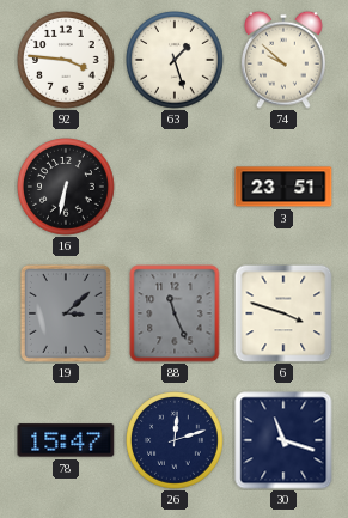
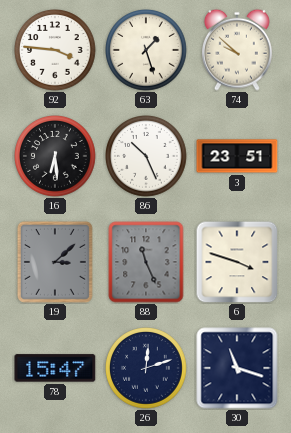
16: 6:32 -> 6:29 (55, 156)
86: none -> 10:26 (146, 156)
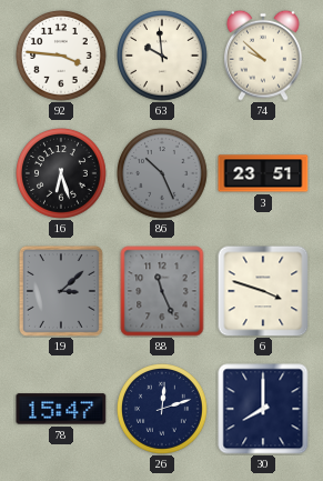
63: 1:27 -> 9:59 (162, 56)
16: 6:29 -> 6:27 (61, 173)
86 dial: white -> grey (162, 173)
30: 11:18 -> 8:00 (263, 409)
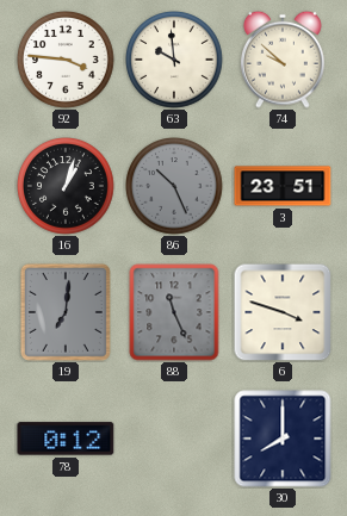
16: 6:27 -> 1:03 (66, 186)
19: 3:08 -> 7:01 (66, 312)
78: 15:47 -> 0:12 (66, 439)
26: 12:12 -> none (162, 409)
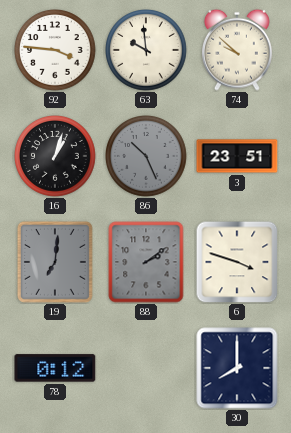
88: 11:26 -> 2:09 (146, 262)
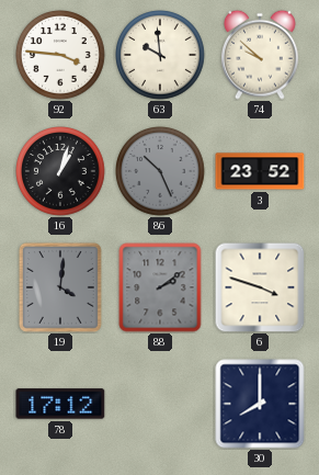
3: 23:51 -> 23:52 (260, 171)
19: 7:01 -> 4:01 (60, 287)
78: 0:12 -> 17:12 (60, 404)
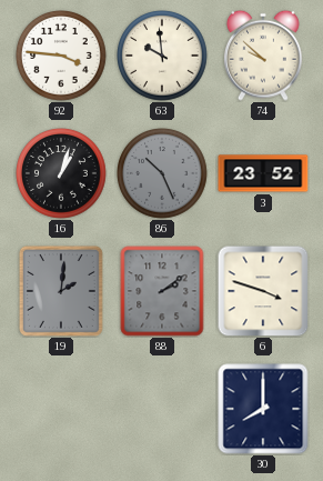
19: 4:01 -> 2:01 (61, 291)
78: 17:12 -> none (60, 404)
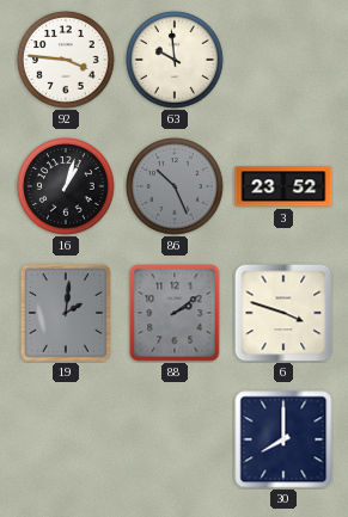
74: 9:52 -> none (263, 56)
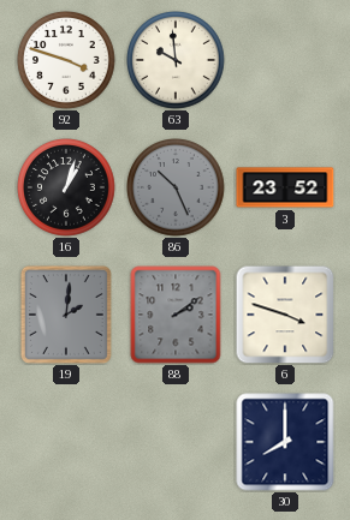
92: 3:46 -> 3:48 (66, 60)
